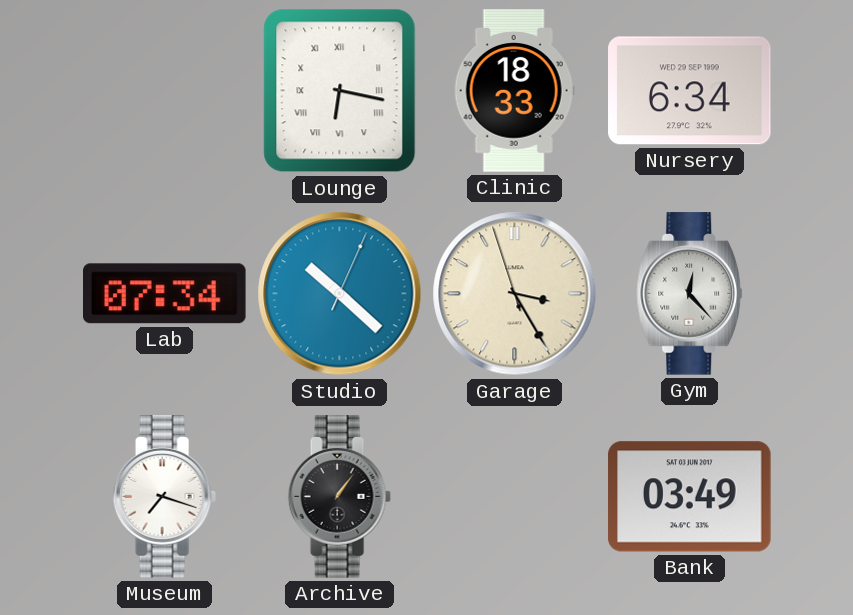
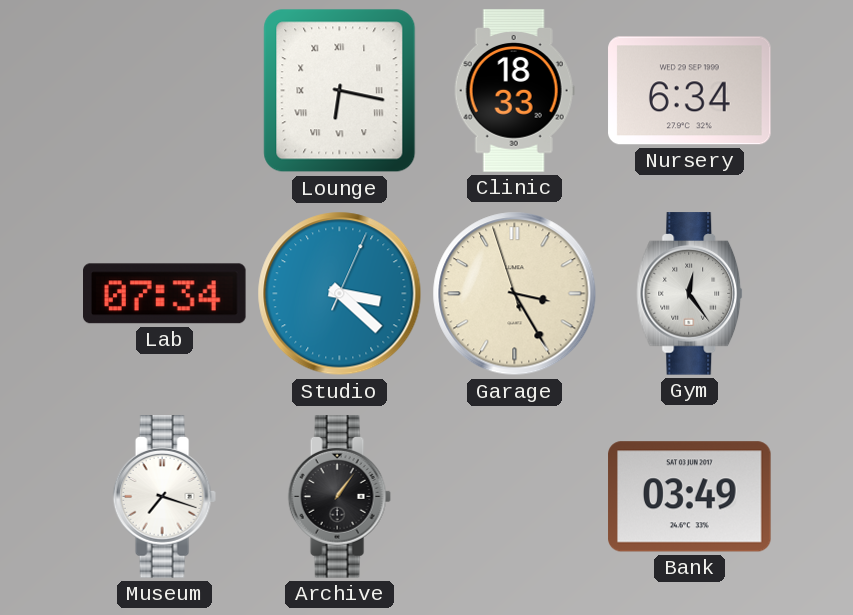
Studio: 10:22 -> 3:22 (340, 294)
Gym: 12:23 -> 12:24 (690, 294)
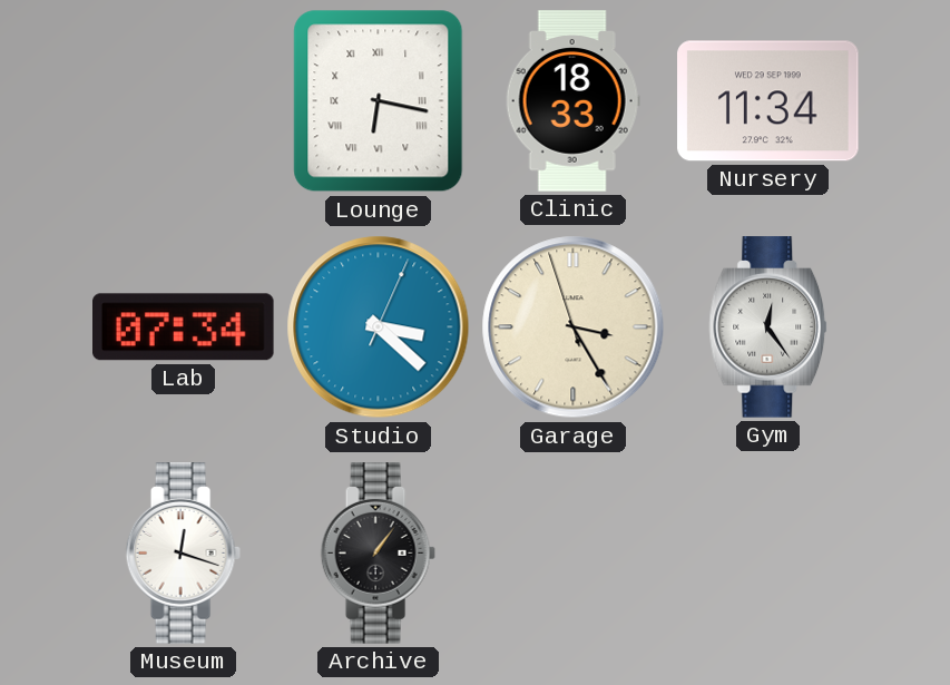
Nursery: 6:34 -> 11:34 (768, 101)
Museum: 7:18 -> 12:18 (183, 554)
Bank: 03:49 -> none (690, 497)
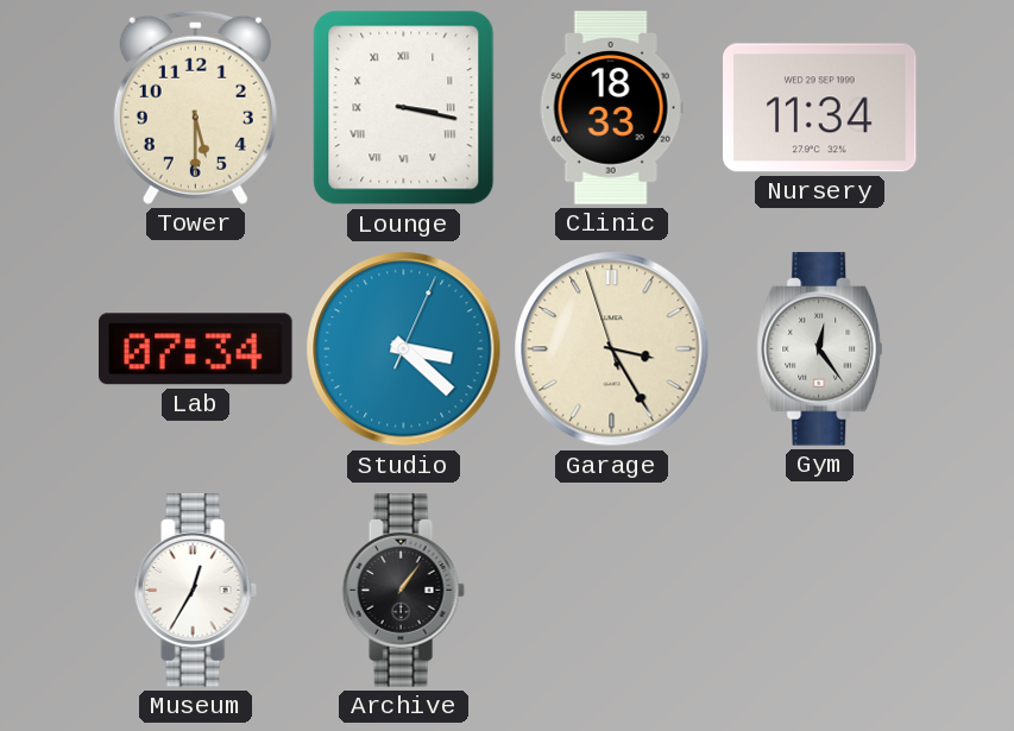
Tower: none -> 5:30 (195, 107)
Lounge: 6:17 -> 3:17 (404, 108)
Museum: 12:18 -> 12:35 (195, 591)
